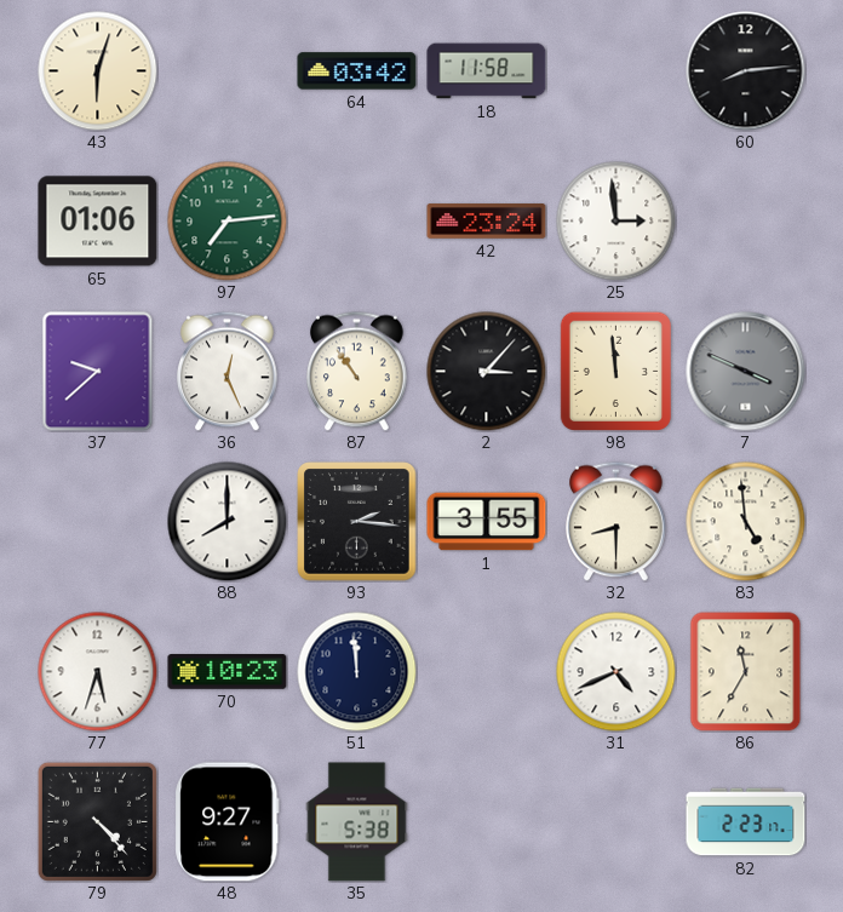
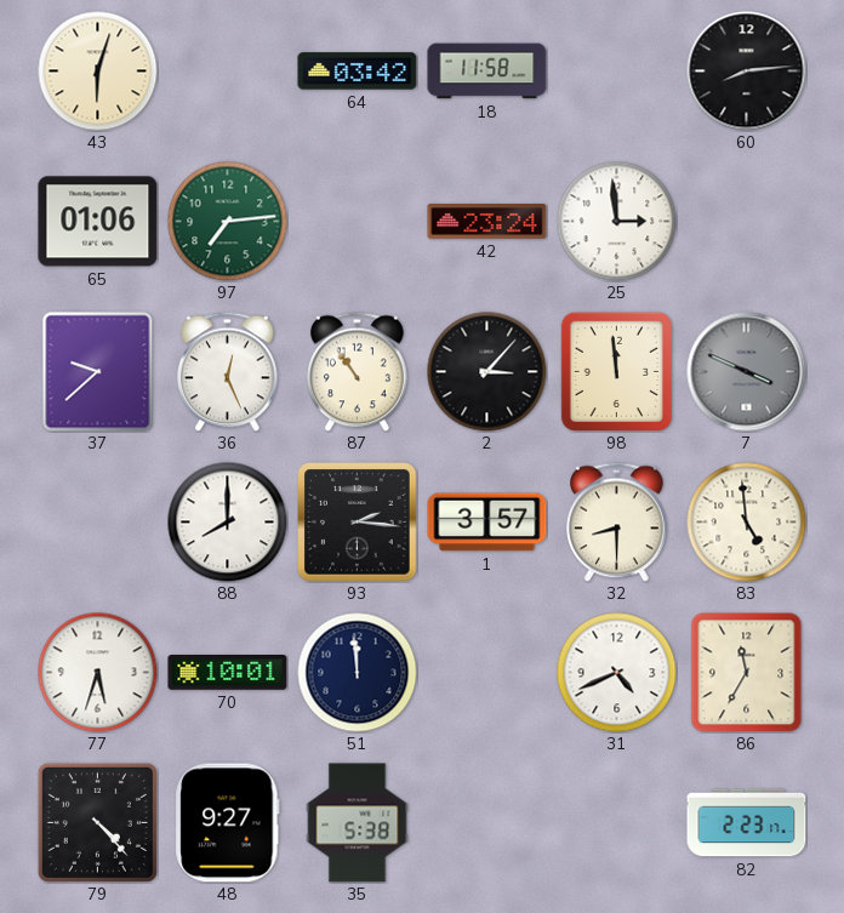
1: 3:55 -> 3:57 (487, 523)
70: 10:23 -> 10:01 (228, 673)
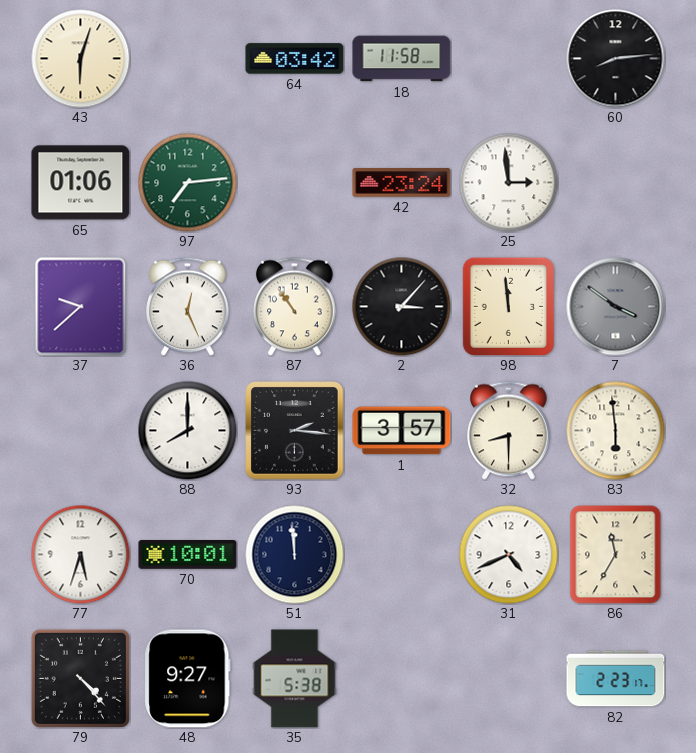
7: 3:49 -> 3:51 (616, 307)
83: 4:59 -> 5:59 (616, 431)
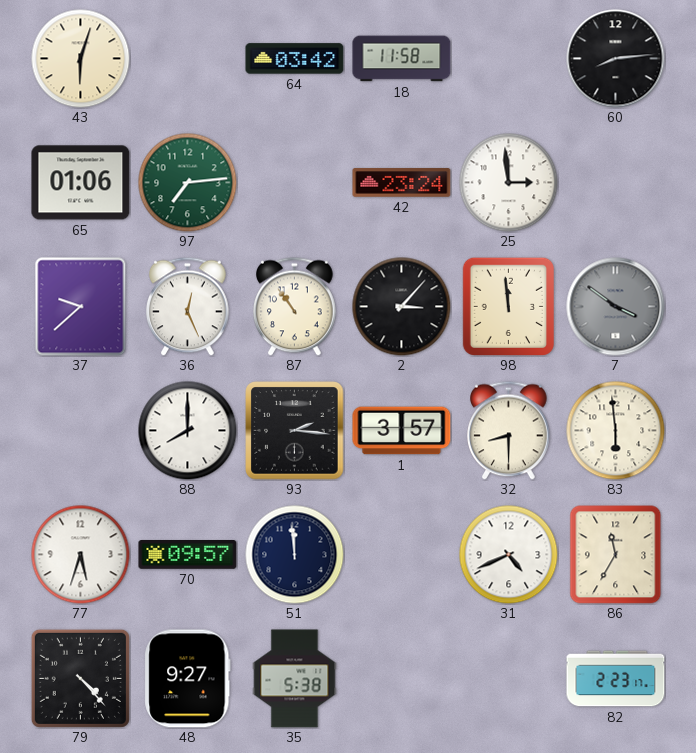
70: 10:01 -> 09:57 (188, 555)
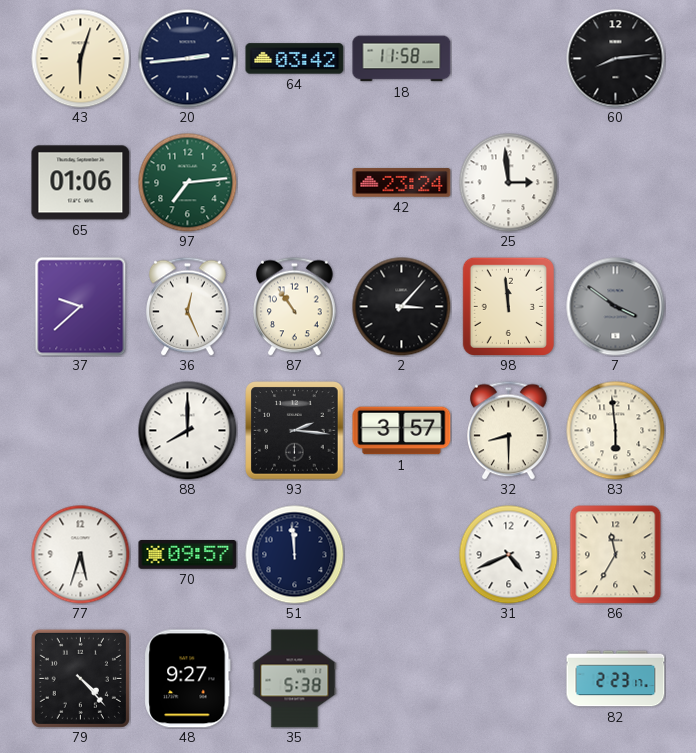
20: none -> 2:44 (188, 59)
